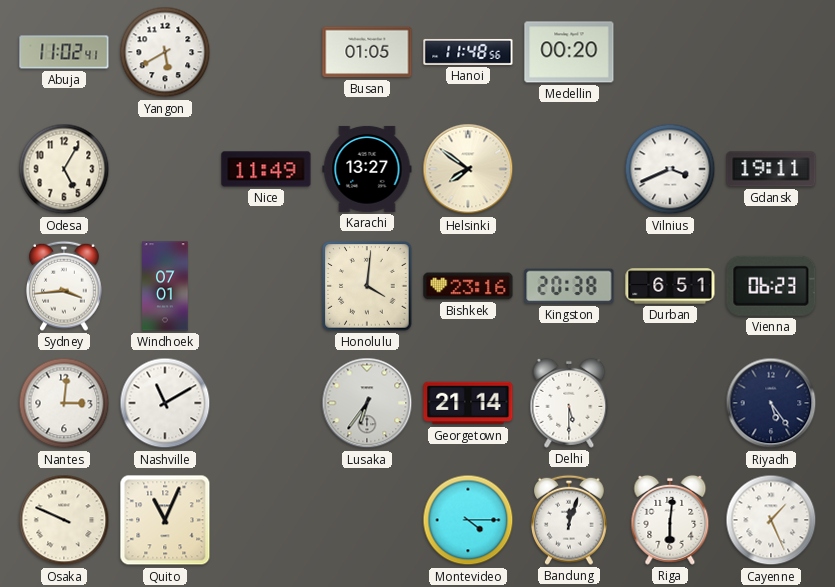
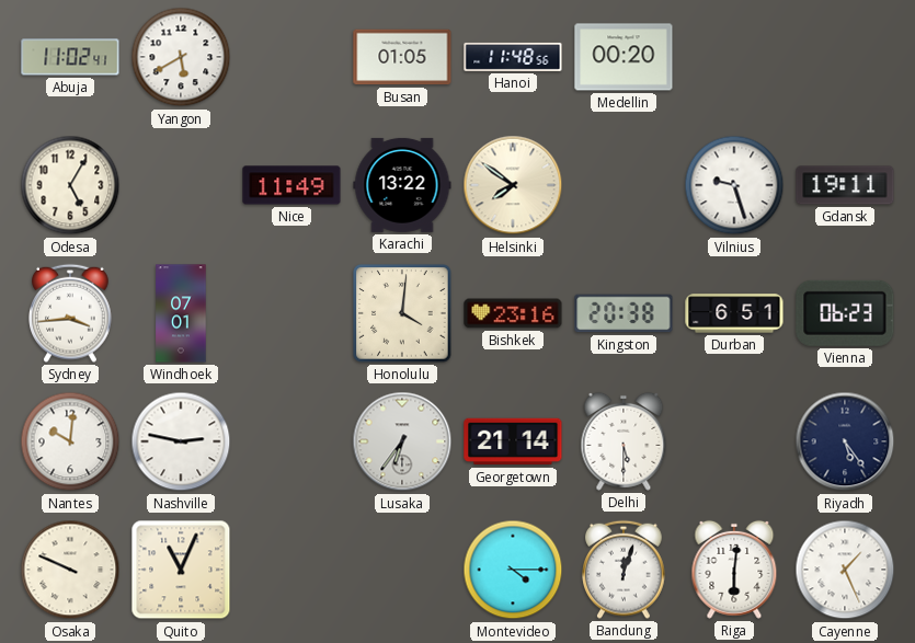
Karachi: 13:27 -> 13:22 (402, 185)
Vilnius: 3:41 -> 9:27 (734, 185)
Nantes: 3:01 -> 10:01 (70, 441)
Nashville: 11:10 -> 2:47 (181, 441)
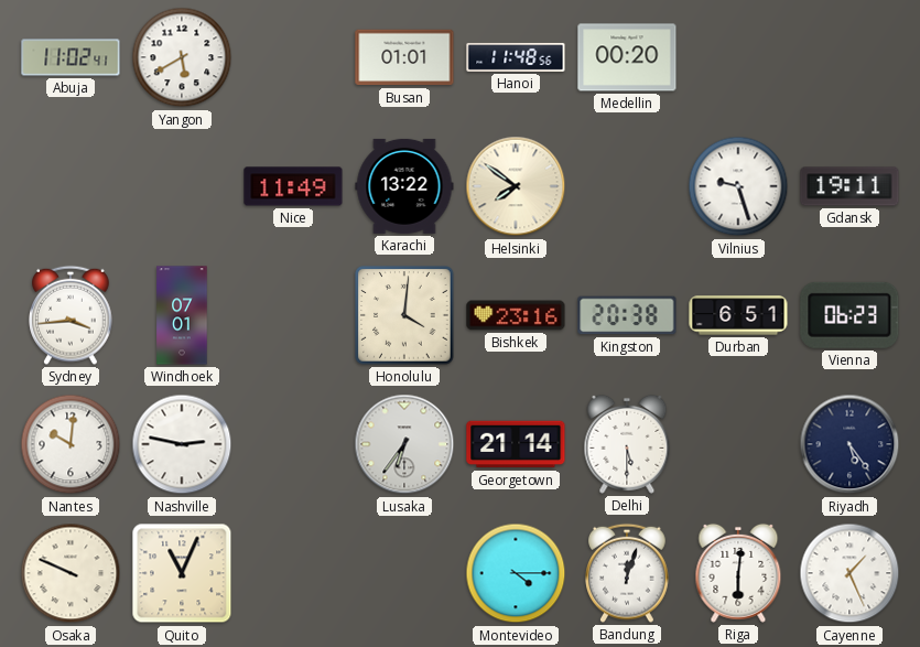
Busan: 01:05 -> 01:01 (404, 57)
Odesa: 5:05 -> none (70, 185)
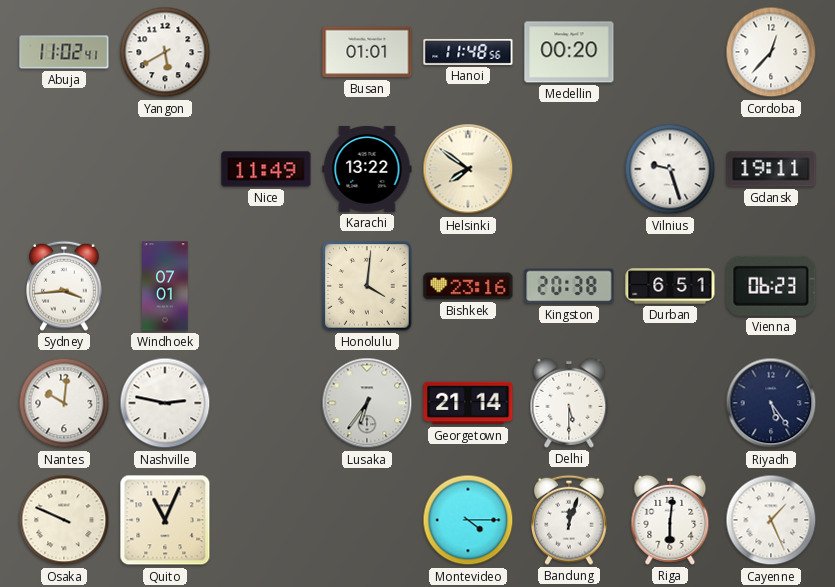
Cordoba: none -> 12:37 (771, 52)
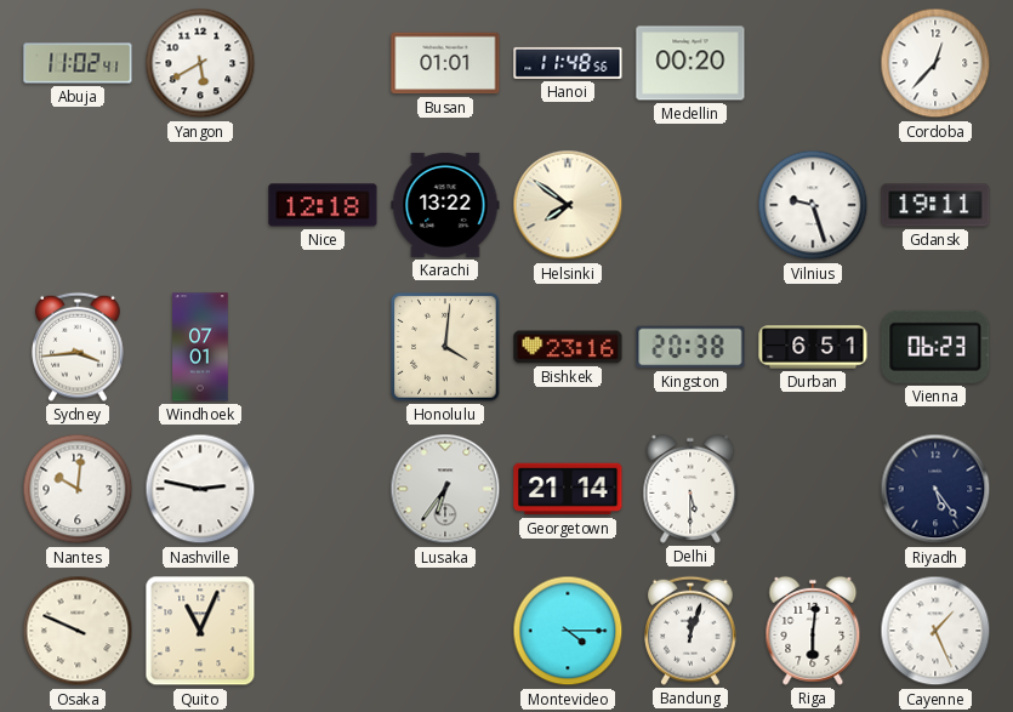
Nice: 11:49 -> 12:18 (323, 205)
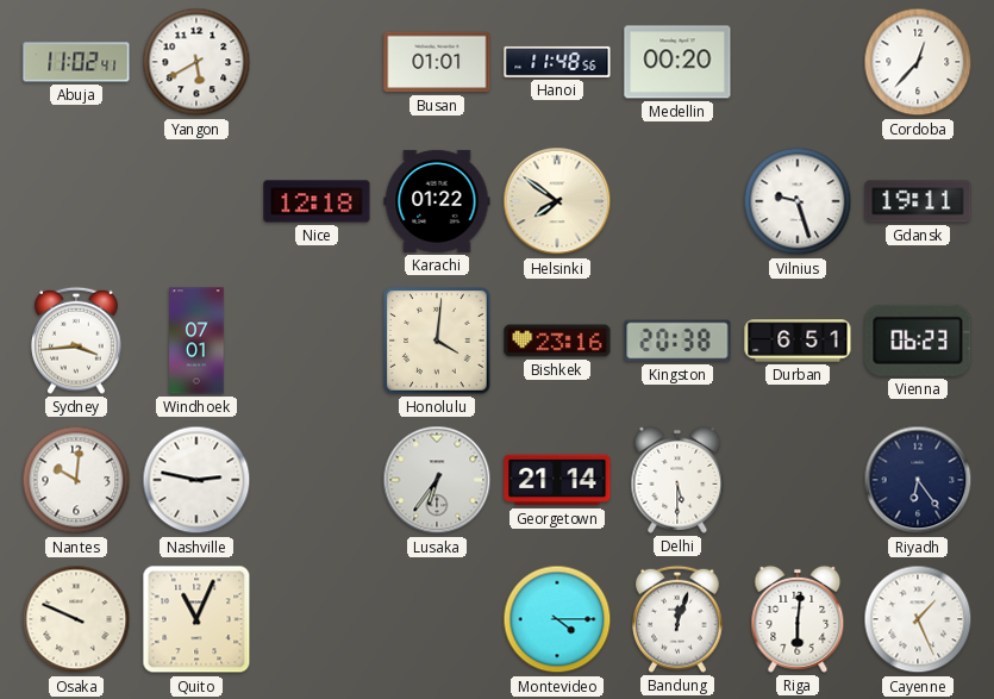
Karachi: 13:22 -> 01:22 (437, 201)
Riyadh: 5:24 -> 6:24 (918, 480)
